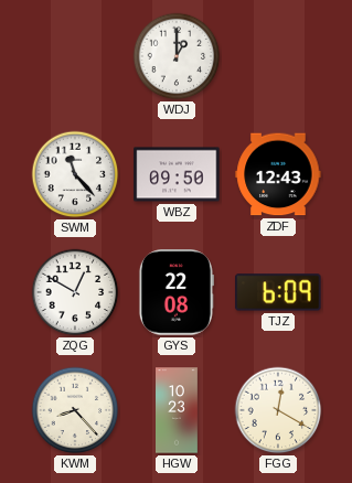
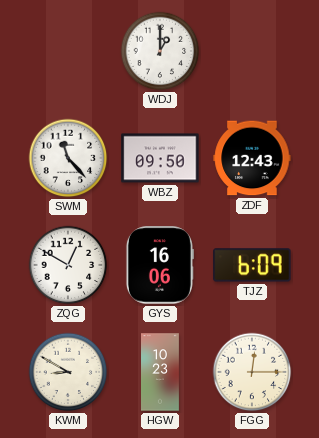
GYS: 22:08 -> 16:06 (159, 265)
KWM: 8:23 -> 8:50 (68, 372)
FGG: 12:20 -> 12:15 (252, 372)
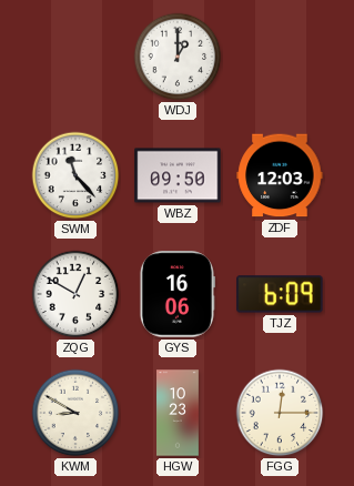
ZDF: 12:43 -> 12:03 (280, 175)
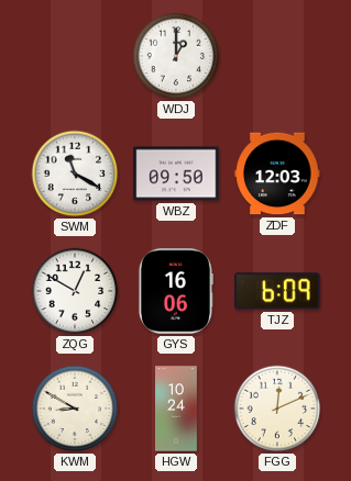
SWM: 11:23 -> 11:20 (75, 174)
HGW: 10:23 -> 10:24 (177, 409)
FGG: 12:15 -> 12:11 (277, 409)
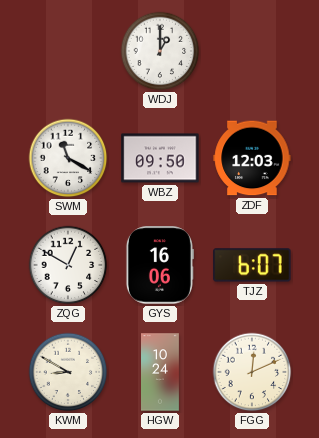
TJZ: 6:09 -> 6:07 (252, 265)
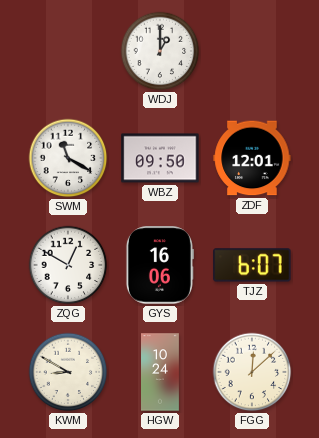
ZDF: 12:03 -> 12:01 (252, 158)
FGG: 12:11 -> 12:08 (252, 372)
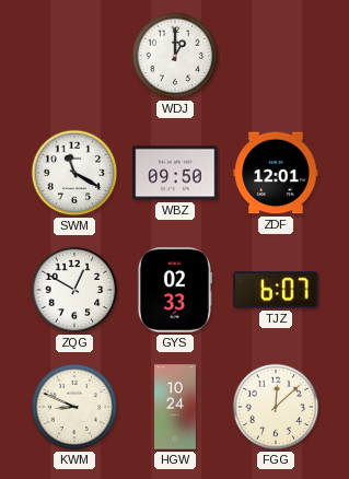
GYS: 16:06 -> 02:33 (174, 290)
KWM: 8:50 -> 8:49 (74, 407)
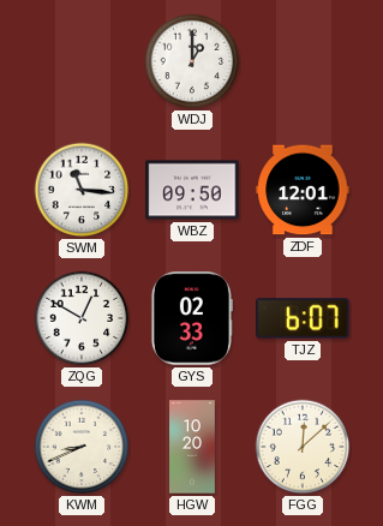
SWM: 11:20 -> 11:16 (82, 190)
KWM: 8:49 -> 8:41 (82, 447)
HGW: 10:24 -> 10:20 (193, 447)
